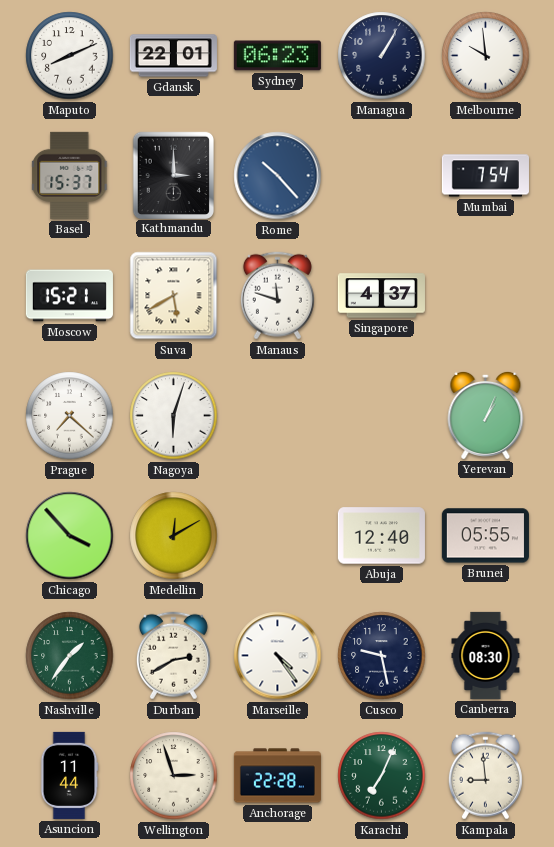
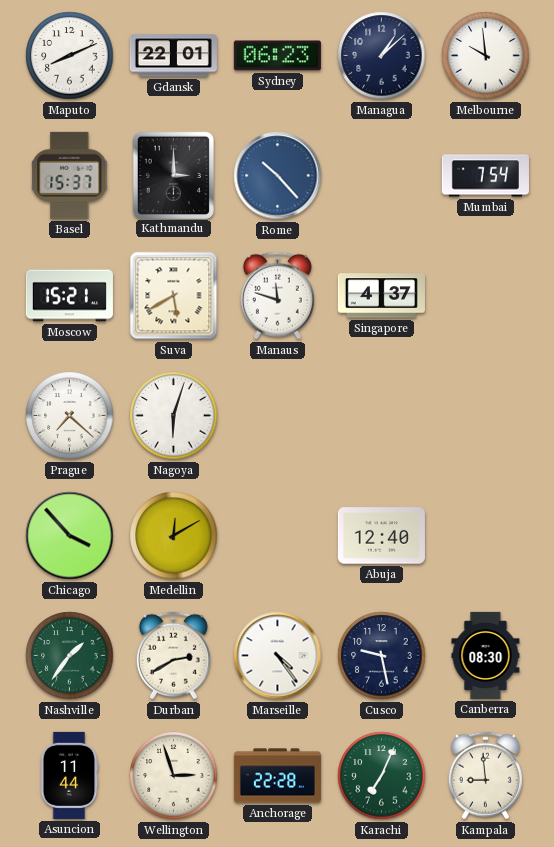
Managua: 1:05 -> 1:08 (382, 56)
Yerevan: 1:04 -> none (486, 415)
Brunei: 05:55 -> none (485, 536)
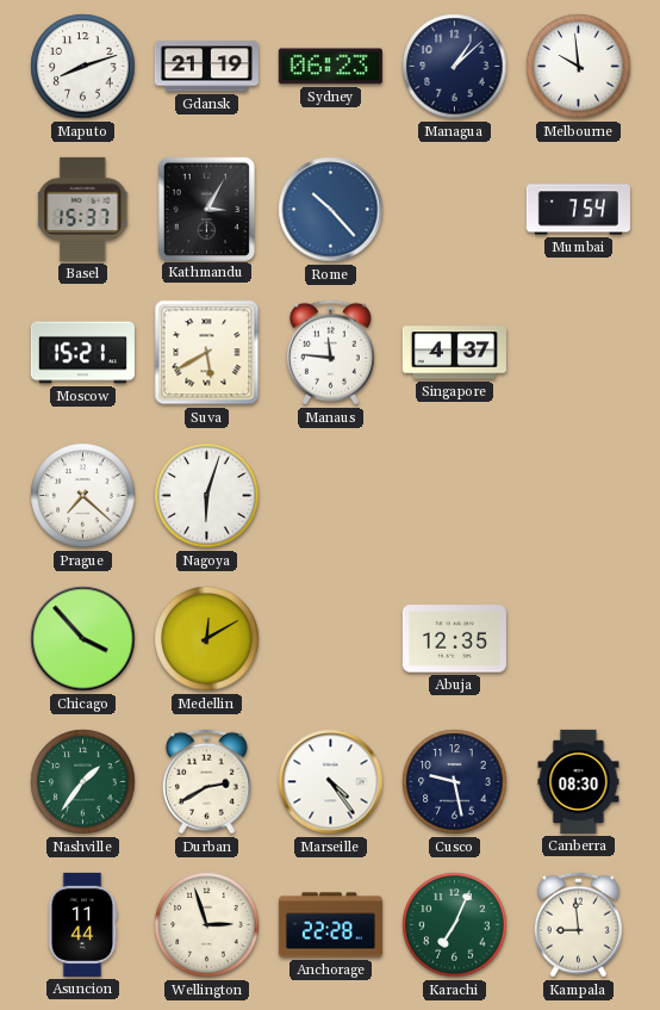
Maputo: 8:11 -> 8:12 (83, 67)
Gdansk: 22:01 -> 21:19 (206, 67)
Kathmandu: 3:00 -> 3:05 (206, 209)
Manaus: 11:48 -> 11:46 (330, 353)
Abuja: 12:40 -> 12:35 (454, 639)
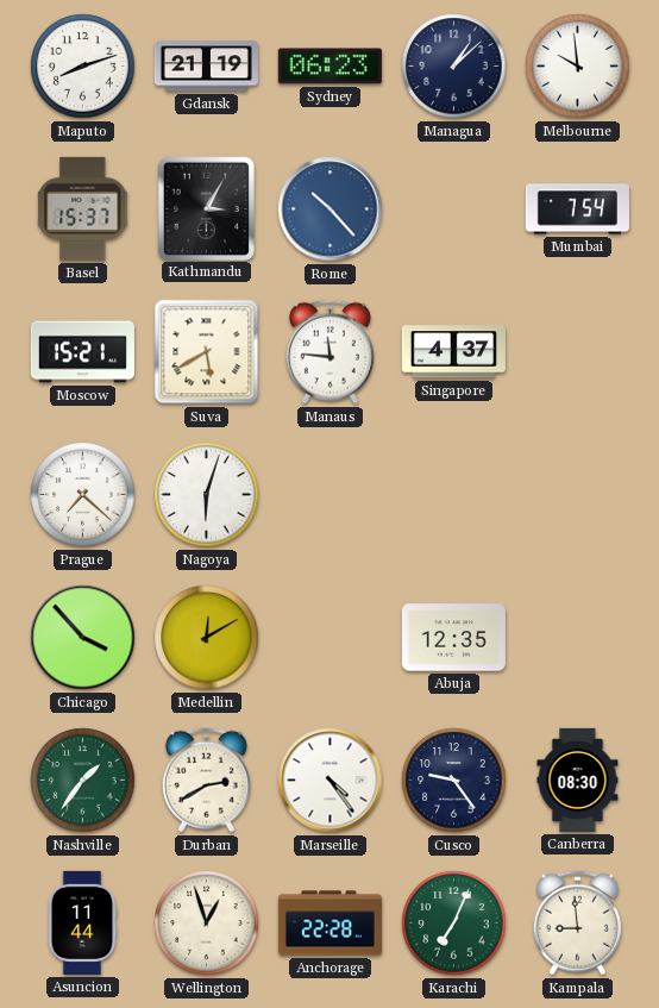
Cusco: 9:28 -> 9:24 (454, 781)
Wellington: 2:57 -> 12:57 (207, 924)
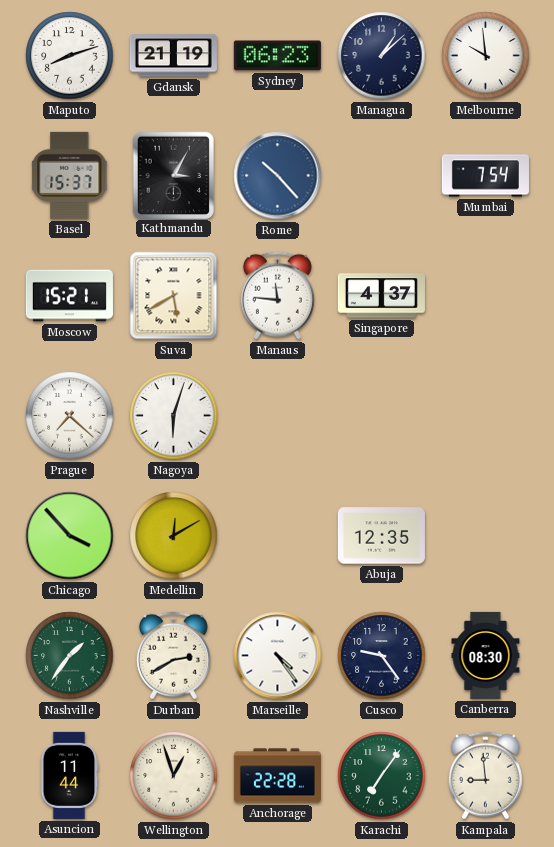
Karachi: 7:04 -> 7:06 (382, 776)
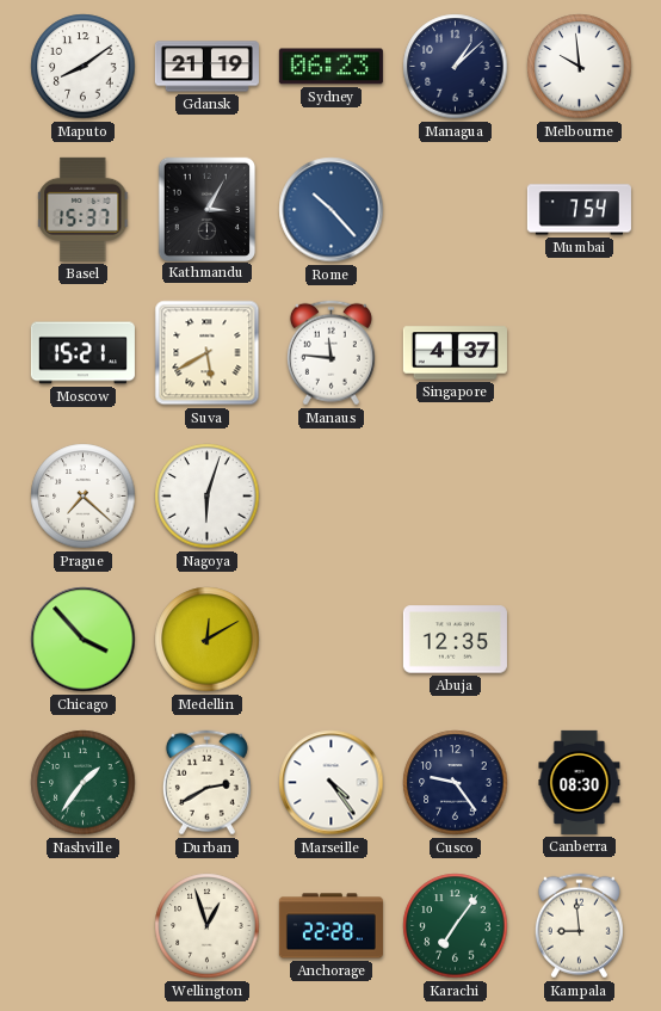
Maputo: 8:12 -> 8:09 (84, 67)
Asuncion: 11:44 -> none (69, 775)
